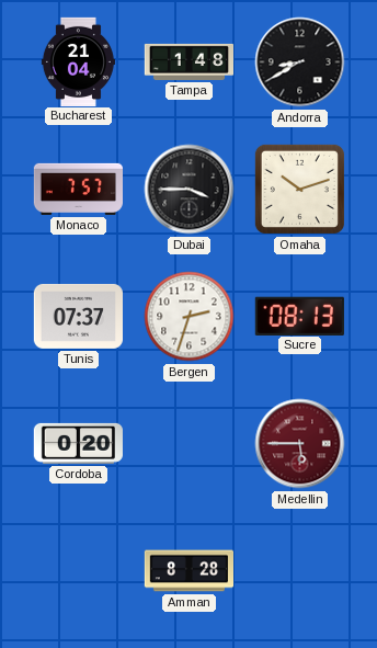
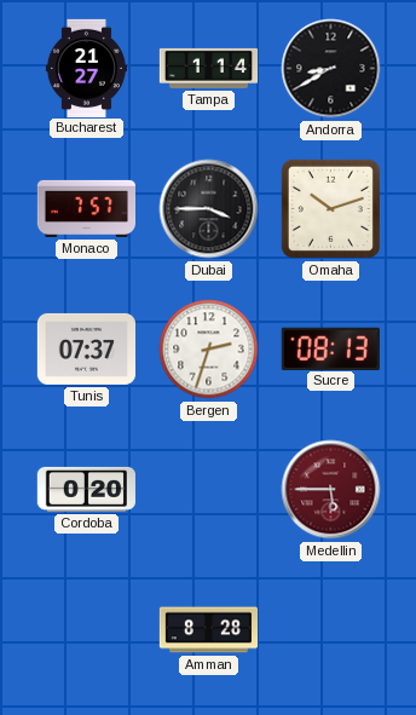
Bucharest: 21:04 -> 21:27 (86, 68)
Tampa: 1:48 -> 1:14 (208, 68)
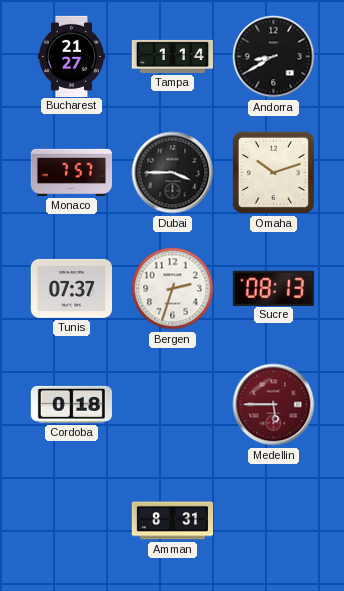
Cordoba: 0:20 -> 0:18 (71, 404)
Amman: 8:28 -> 8:31 (172, 521)
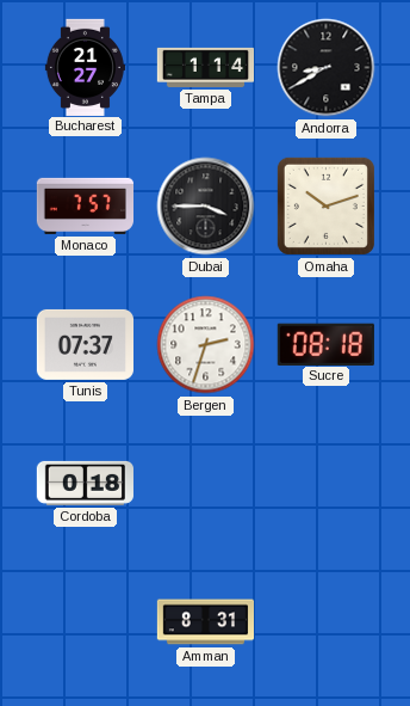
Sucre: 08:13 -> 08:18 (325, 344)
Medellin: 5:45 -> none (274, 405)
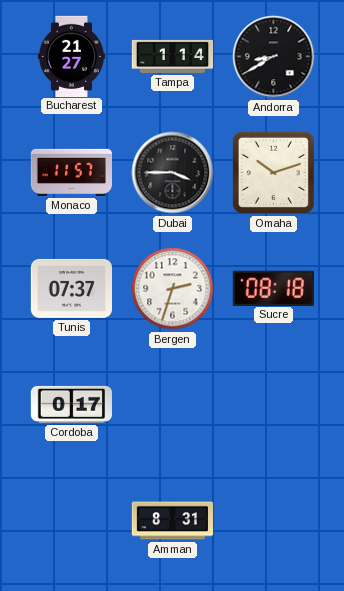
Monaco: 7:57 -> 11:57 (71, 172)
Cordoba: 0:18 -> 0:17 (71, 404)
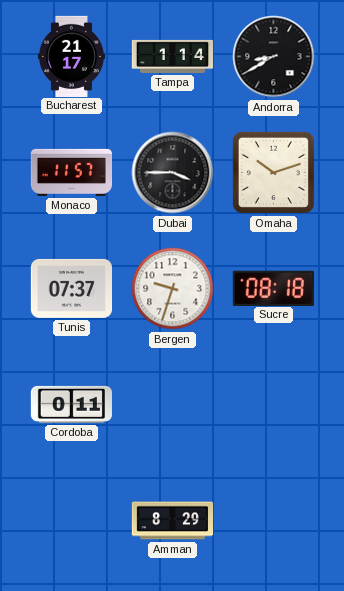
Bucharest: 21:27 -> 21:17 (71, 56)
Bergen: 2:33 -> 9:33 (173, 289)
Cordoba: 0:17 -> 0:11 (71, 404)
Amman: 8:31 -> 8:29 (172, 521)
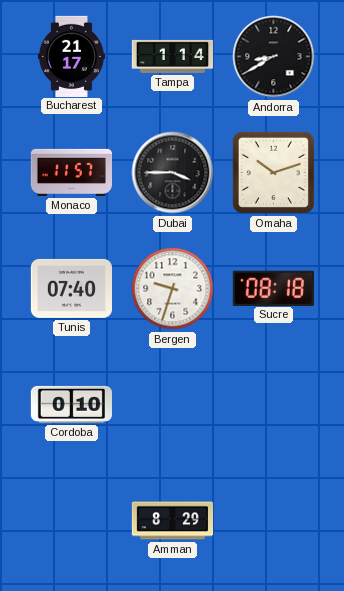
Tunis: 07:37 -> 07:40 (71, 288)
Cordoba: 0:11 -> 0:10 (71, 404)
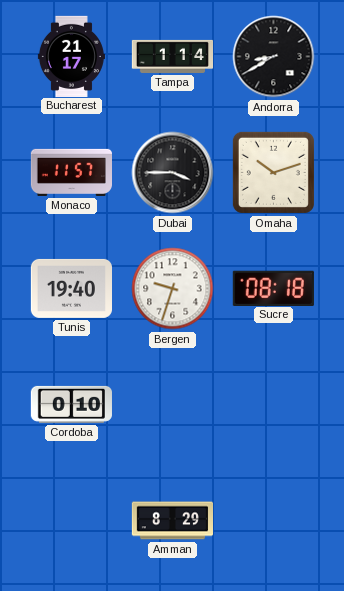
Tunis: 07:40 -> 19:40 (71, 288)
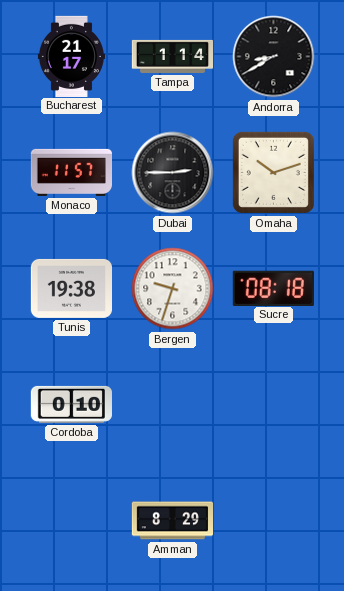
Dubai: 3:45 -> 2:45 (173, 173)
Tunis: 19:40 -> 19:38 (71, 288)
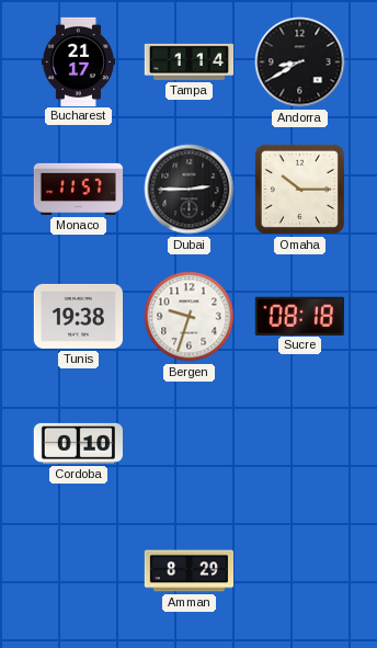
Omaha: 10:12 -> 10:15 (299, 189)
